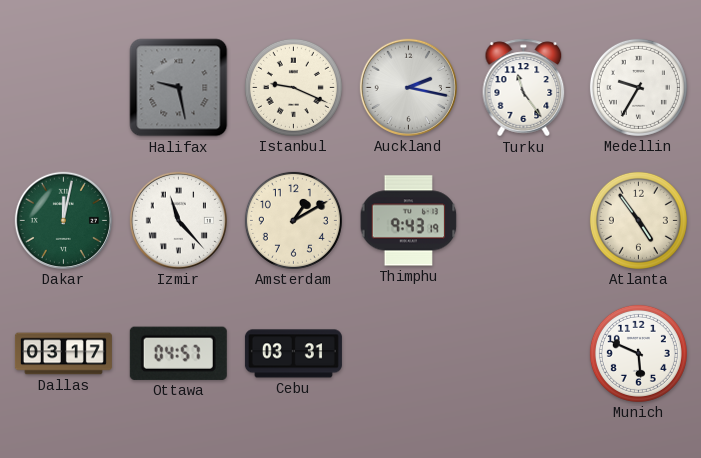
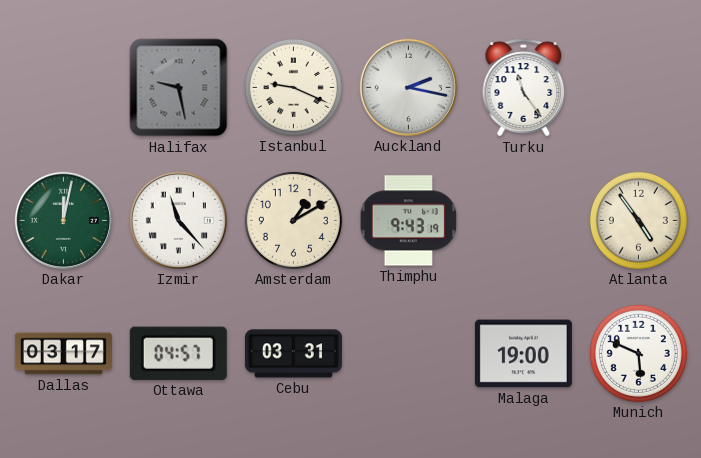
Medellin: 9:35 -> none (638, 87)
Malaga: none -> 19:00 (523, 354)
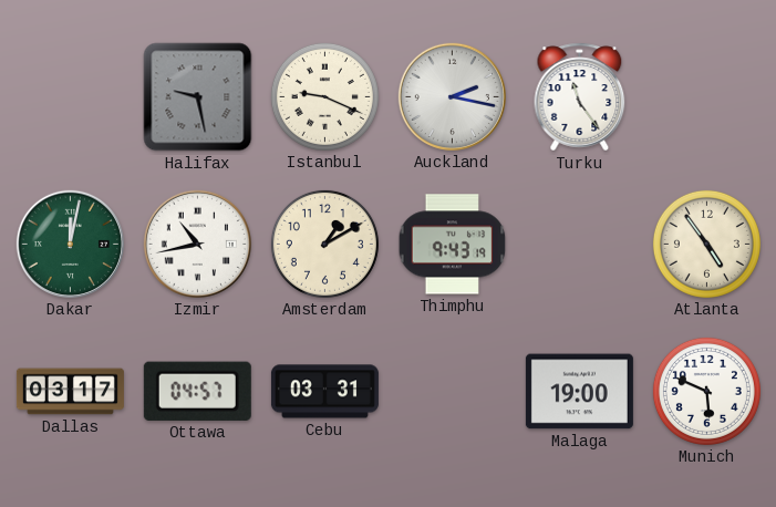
Izmir: 11:23 -> 10:43 (197, 244)
